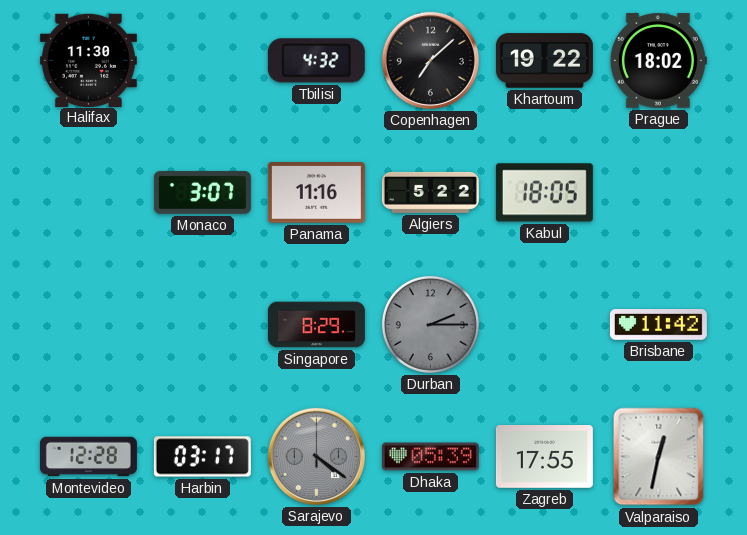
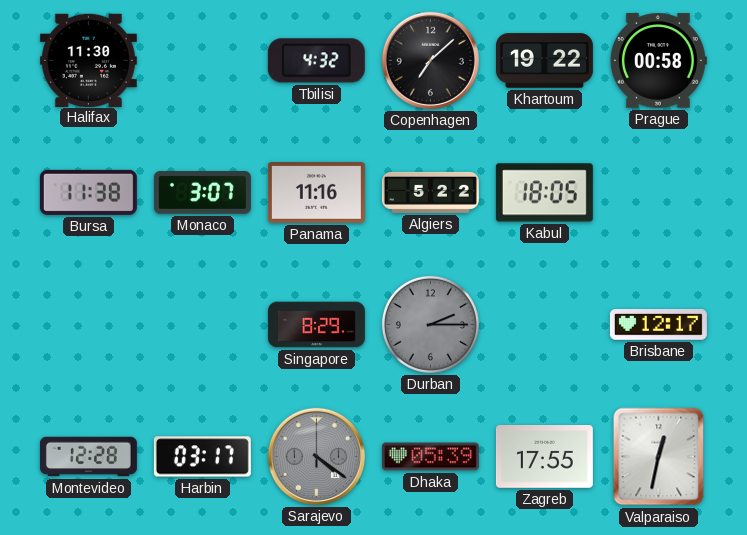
Prague: 18:02 -> 00:58 (658, 61)
Bursa: none -> 11:38 (88, 192)
Brisbane: 11:42 -> 12:17 (658, 325)
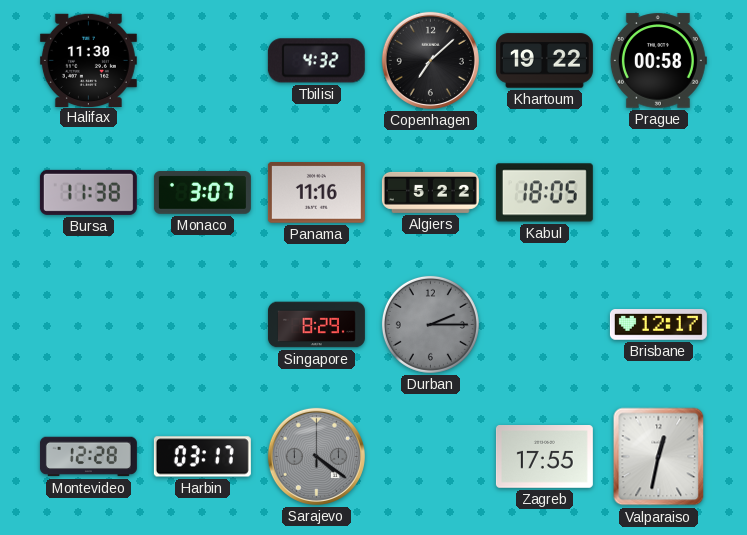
Dhaka: 05:39 -> none (430, 457)
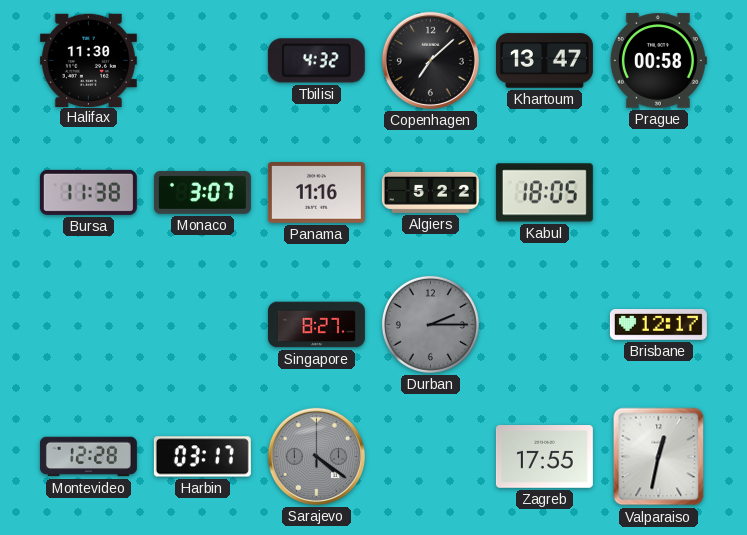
Khartoum: 19:22 -> 13:47 (544, 61)
Singapore: 8:29 -> 8:27 (316, 325)
